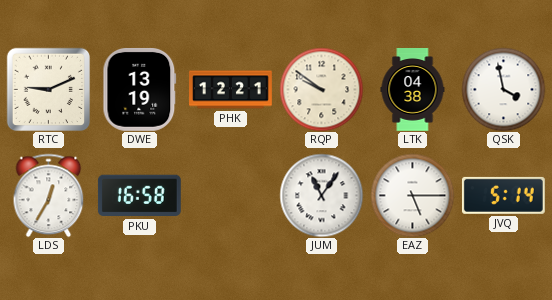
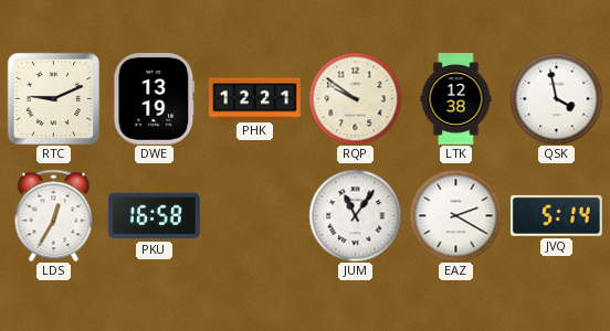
LTK: 04:38 -> 12:38 (456, 99)
EAZ: 5:15 -> 2:20 (455, 215)
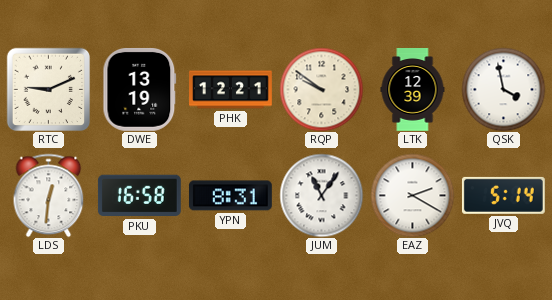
LTK: 12:38 -> 12:39 (413, 90)
LDS: 12:35 -> 12:31 (49, 195)
YPN: none -> 8:31 (230, 196)
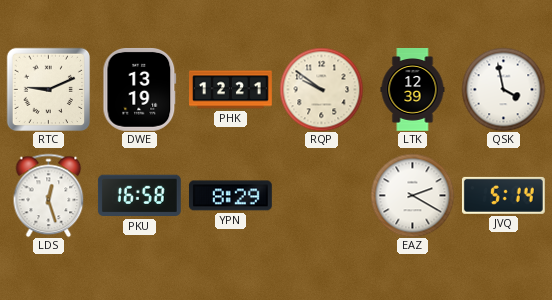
LDS: 12:31 -> 12:27 (49, 195)
YPN: 8:31 -> 8:29 (230, 196)
JUM: 11:06 -> none (321, 195)
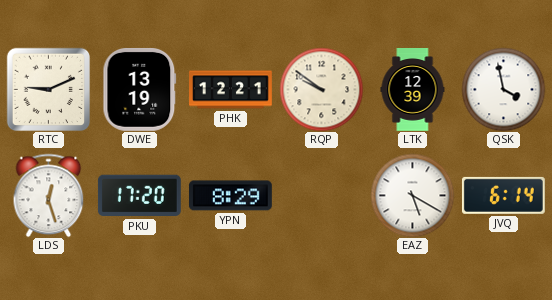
PKU: 16:58 -> 17:20 (139, 196)
EAZ: 2:20 -> 5:20 (412, 195)
JVQ: 5:14 -> 6:14 (503, 195)
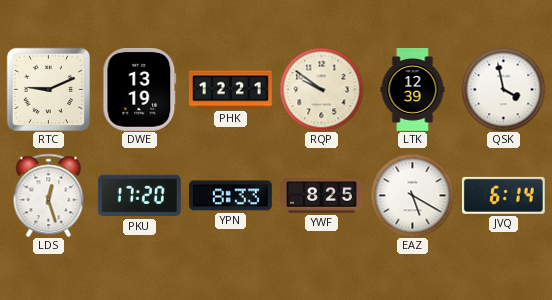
YPN: 8:29 -> 8:33 (230, 196)
YWF: none -> 8:25 (322, 196)
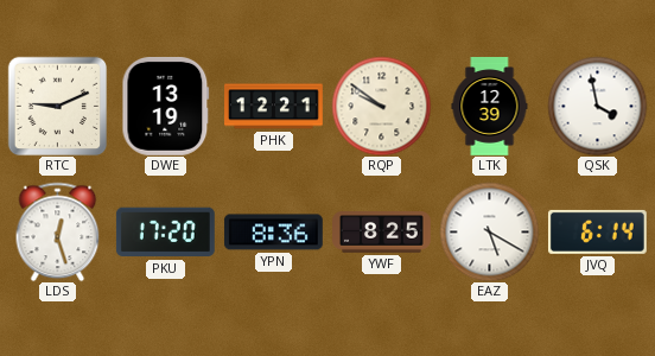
YPN: 8:33 -> 8:36 (273, 233)
